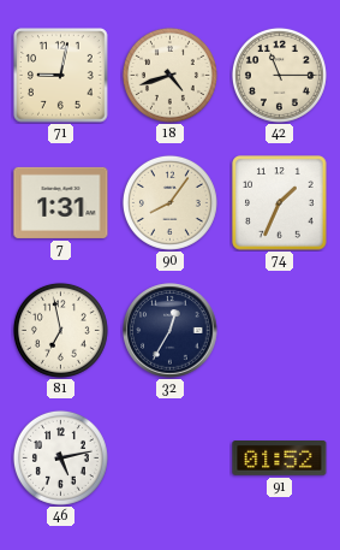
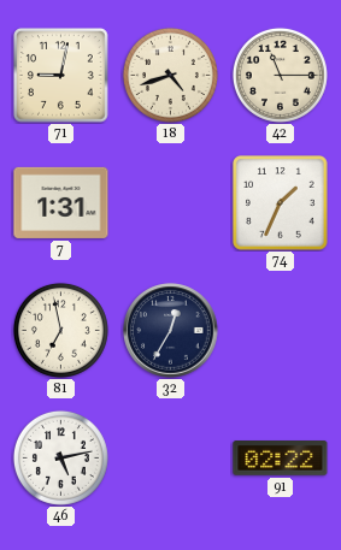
90: 8:06 -> none (169, 202)
91: 01:52 -> 02:22 (281, 459)
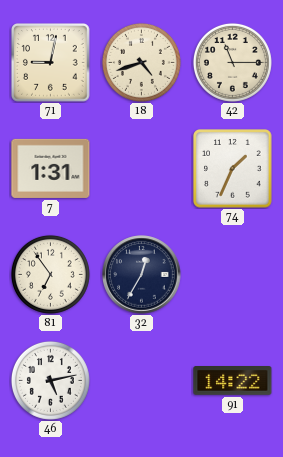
81: 6:58 -> 6:54 (50, 274)
91: 02:22 -> 14:22 (233, 381)
